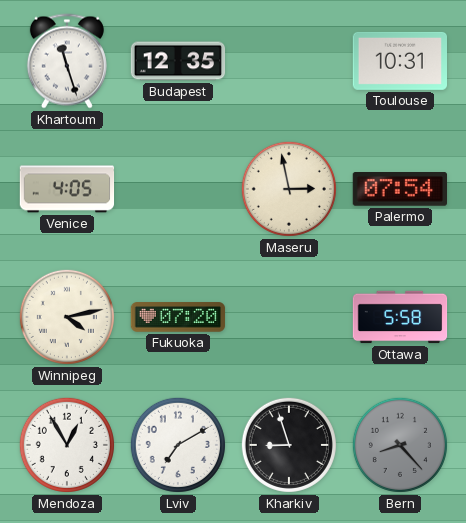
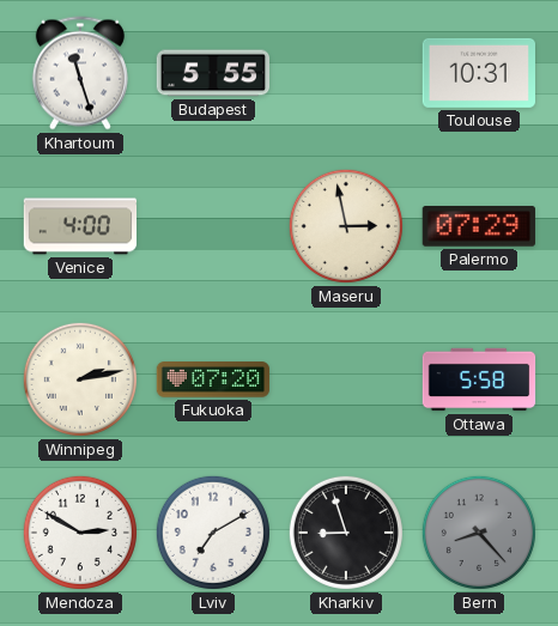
Budapest: 12:35 -> 5:55 (213, 73)
Venice: 4:05 -> 4:00 (80, 226)
Palermo: 07:54 -> 07:29 (478, 226)
Winnipeg: 4:13 -> 2:13 (80, 379)
Mendoza: 12:55 -> 2:50 (80, 533)
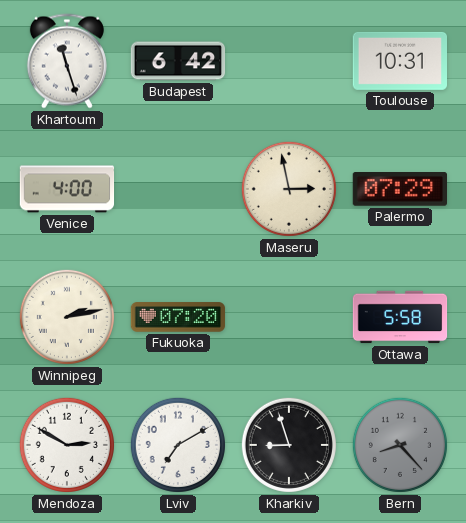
Budapest: 5:55 -> 6:42 (178, 61)
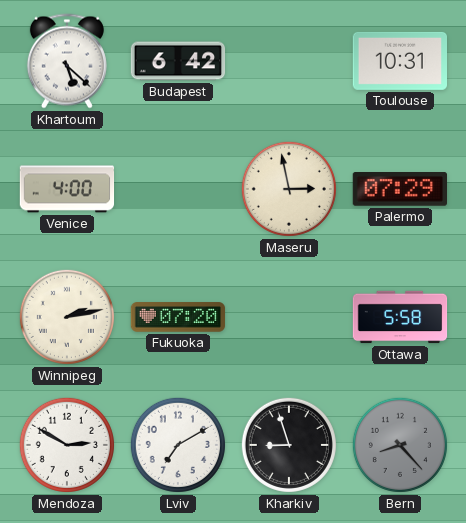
Khartoum: 11:27 -> 5:22 (67, 61)
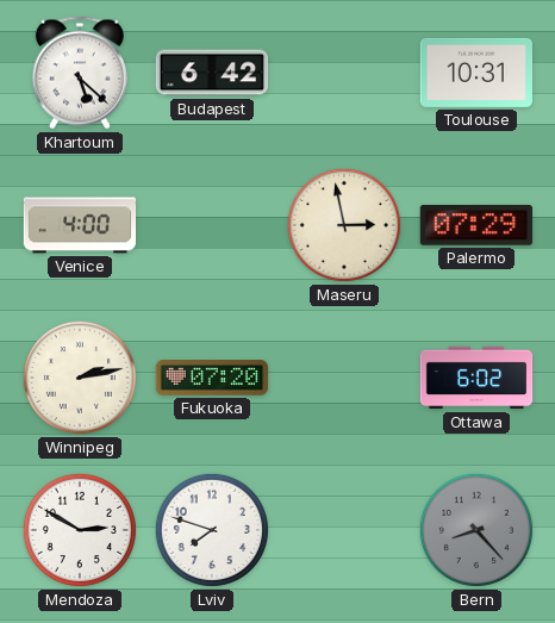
Ottawa: 5:58 -> 6:02 (476, 378)
Lviv: 7:10 -> 7:48 (212, 530)
Kharkiv: 8:57 -> none (289, 445)
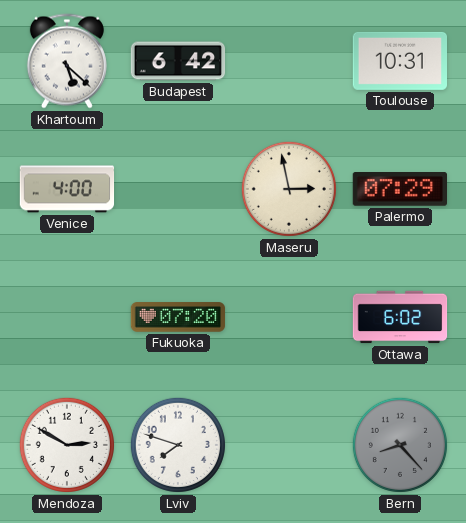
Winnipeg: 2:13 -> none (80, 378)
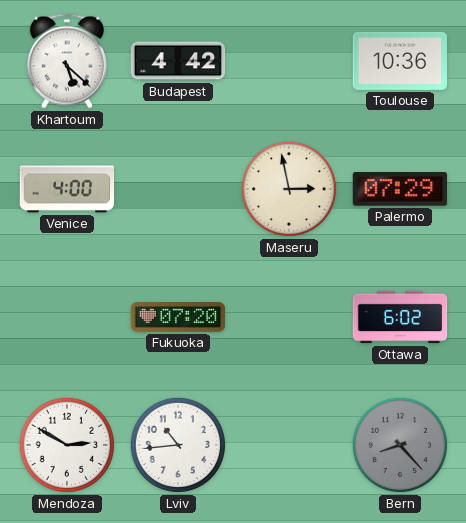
Budapest: 6:42 -> 4:42 (178, 61)
Toulouse: 10:31 -> 10:36 (399, 61)
Lviv: 7:48 -> 10:44 (178, 445)
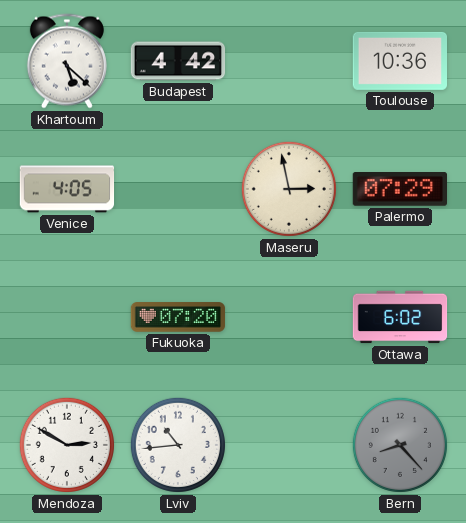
Venice: 4:00 -> 4:05 (67, 189)
